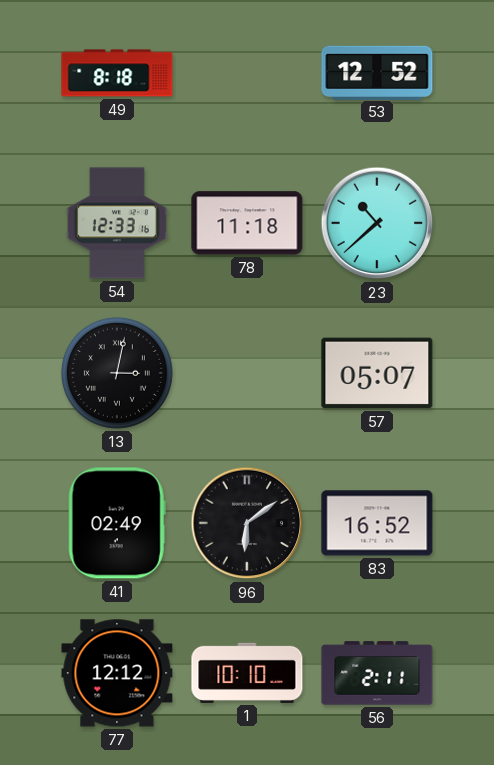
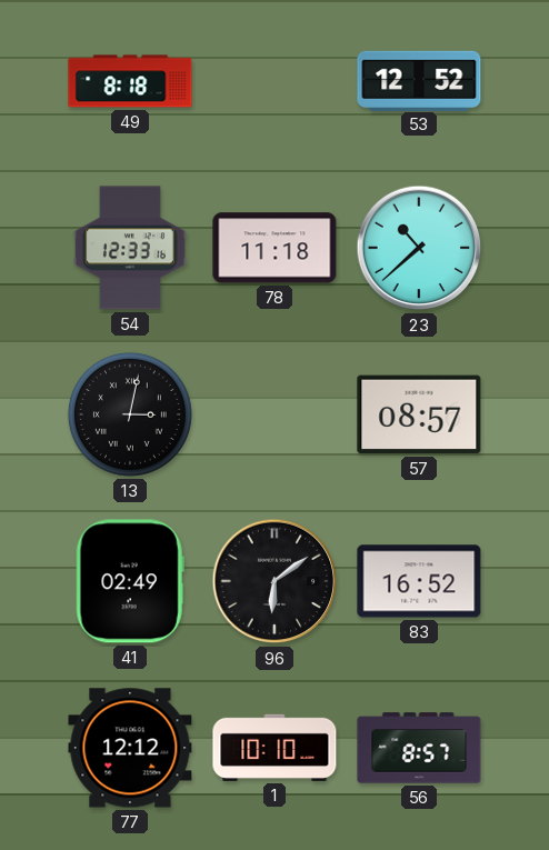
57: 05:07 -> 08:57 (419, 414)
56: 2:11 -> 8:57 (419, 748)
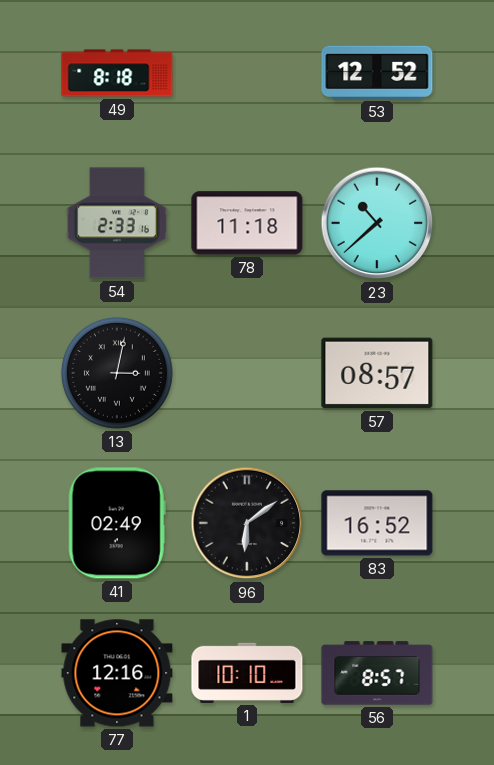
54: 12:33 -> 2:33 (117, 223)
77: 12:12 -> 12:16 (117, 673)
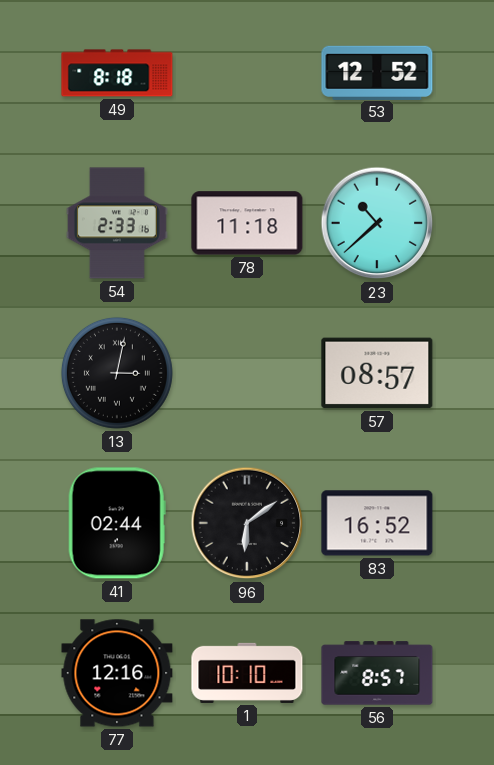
41: 02:49 -> 02:44 (117, 523)
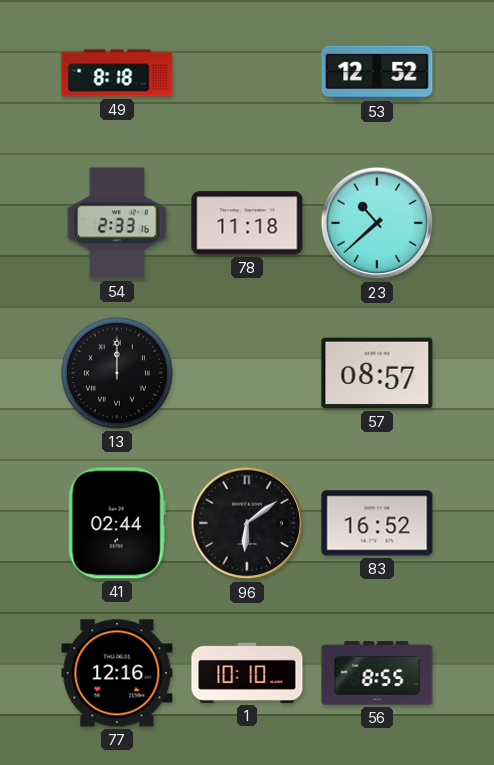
13: 3:02 -> 12:00 (117, 373)
56: 8:57 -> 8:55 (377, 673)
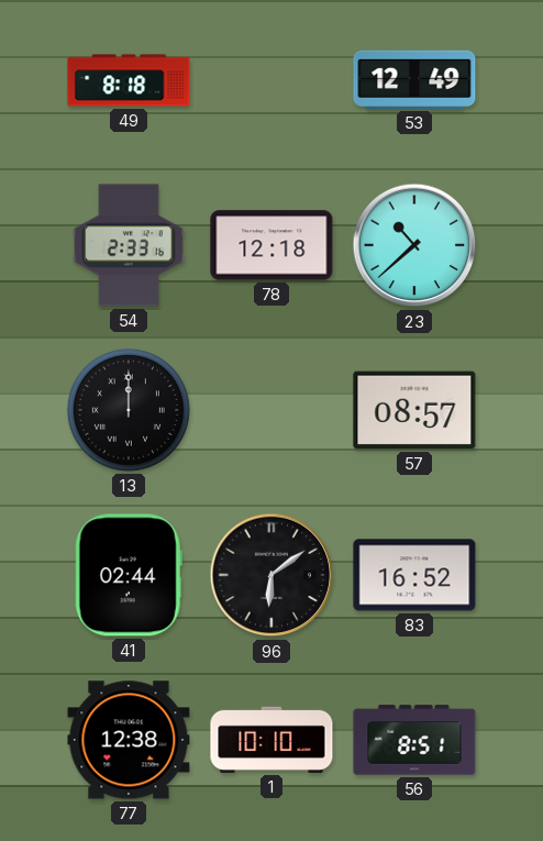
53: 12:52 -> 12:49 (414, 79)
78: 11:18 -> 12:18 (271, 245)
77: 12:16 -> 12:38 (129, 740)
56: 8:55 -> 8:51 (414, 740)
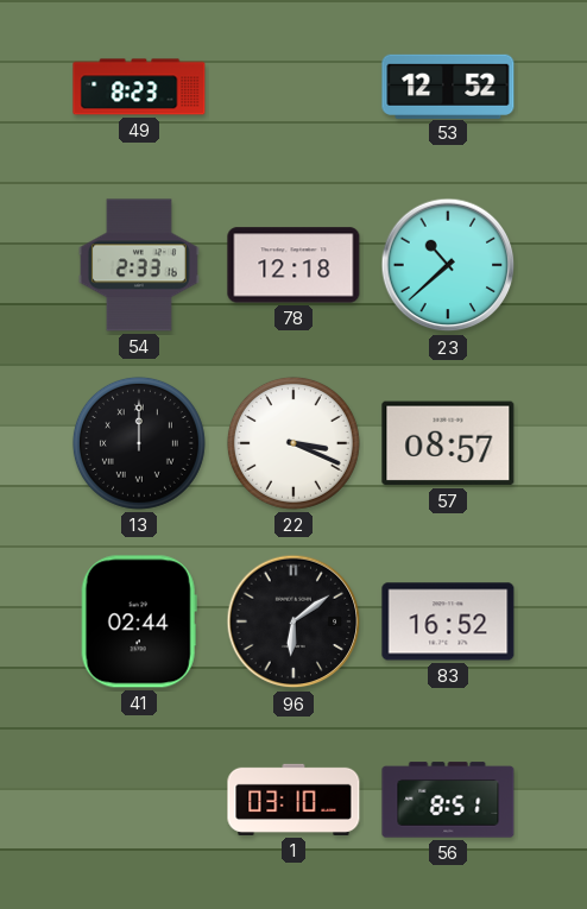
49: 8:18 -> 8:23 (139, 87)
53: 12:49 -> 12:52 (448, 86)
22: none -> 3:19 (293, 443)
77: 12:38 -> none (129, 740)
1: 10:10 -> 03:10 (293, 800)
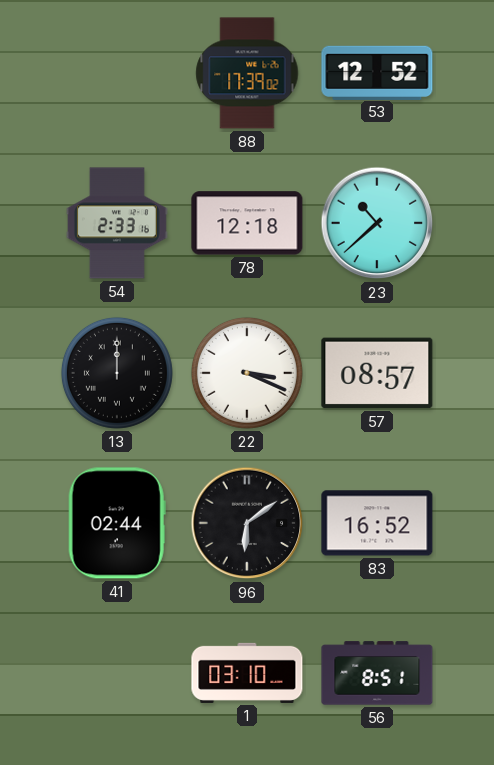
49: 8:23 -> none (139, 87)
88: none -> 17:39 (247, 73)
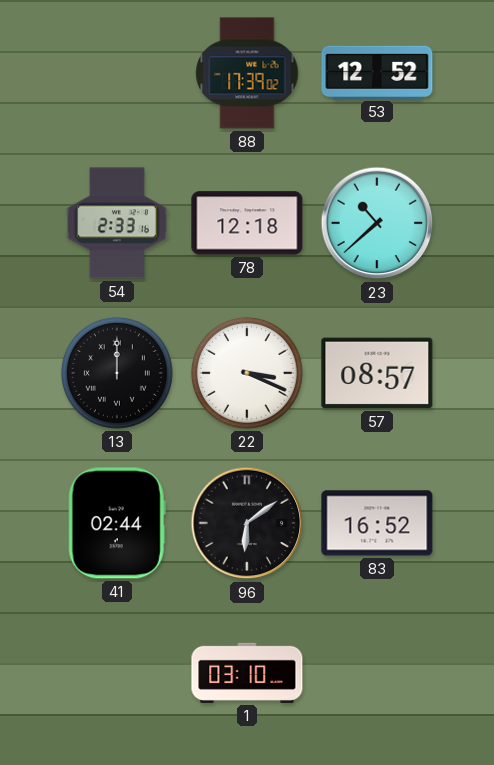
56: 8:51 -> none (377, 673)
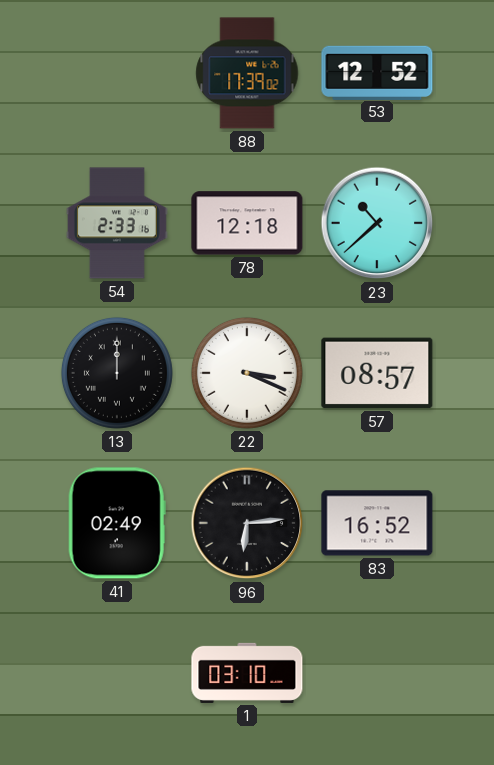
41: 02:44 -> 02:49 (117, 523)
96: 6:09 -> 6:14 (247, 523)
